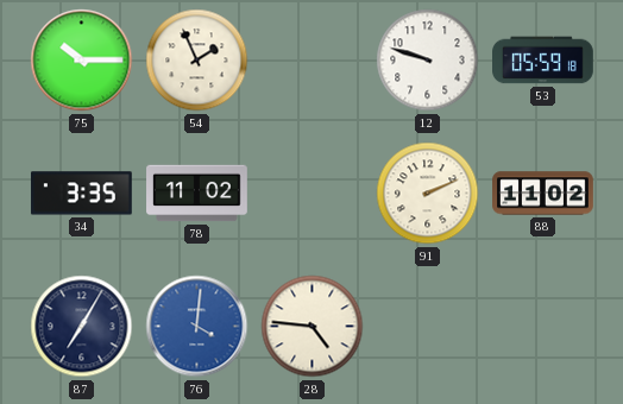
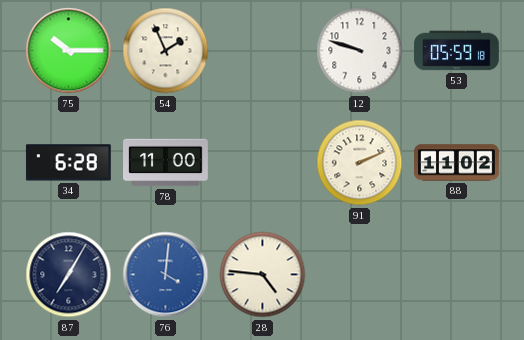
34: 3:35 -> 6:28 (68, 163)
78: 11:02 -> 11:00 (166, 163)
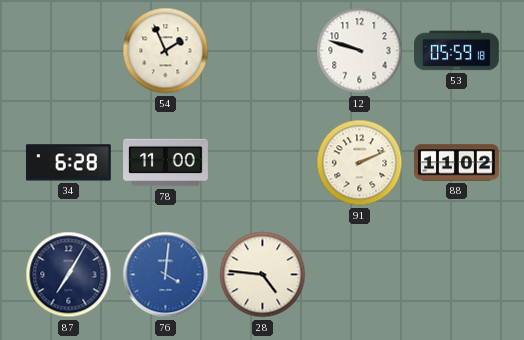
75: 10:15 -> none (69, 51)
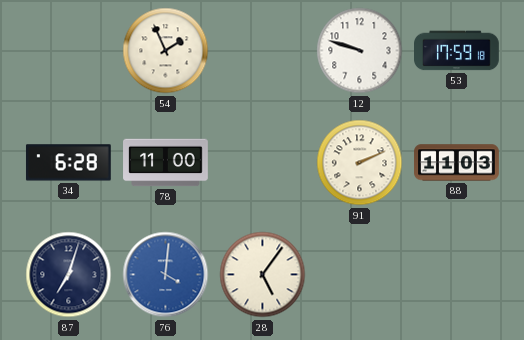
53: 05:59 -> 17:59 (457, 51)
88: 11:02 -> 11:03 (457, 163)
87: 7:05 -> 7:03 (69, 275)
28: 4:46 -> 5:06 (263, 275)
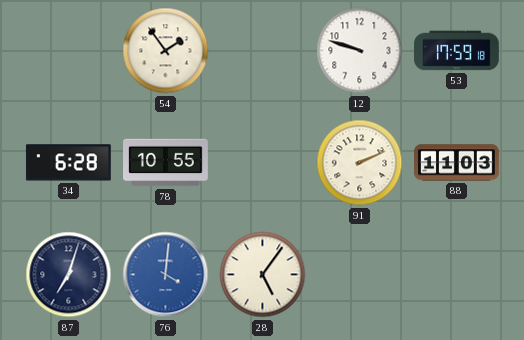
54: 1:56 -> 1:54 (166, 51)
78: 11:00 -> 10:55 (166, 163)
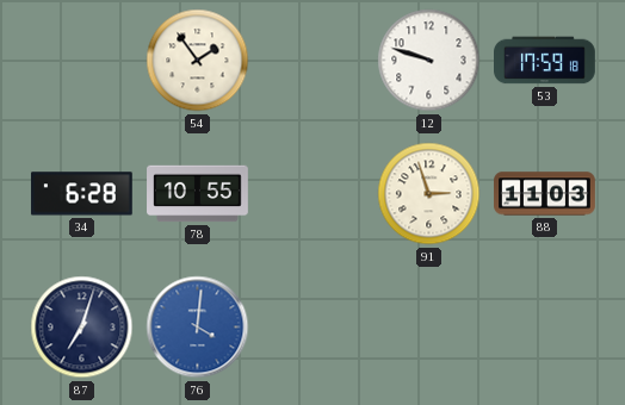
91: 2:11 -> 2:57 (429, 194)
28: 5:06 -> none (263, 275)
